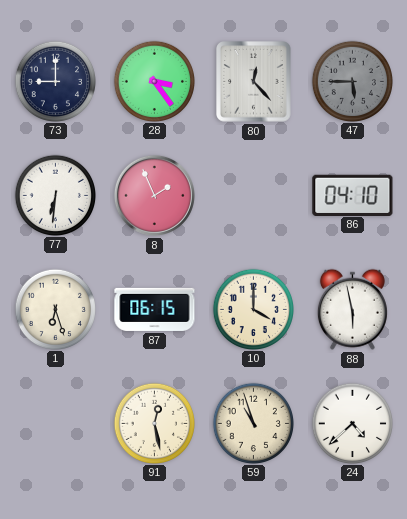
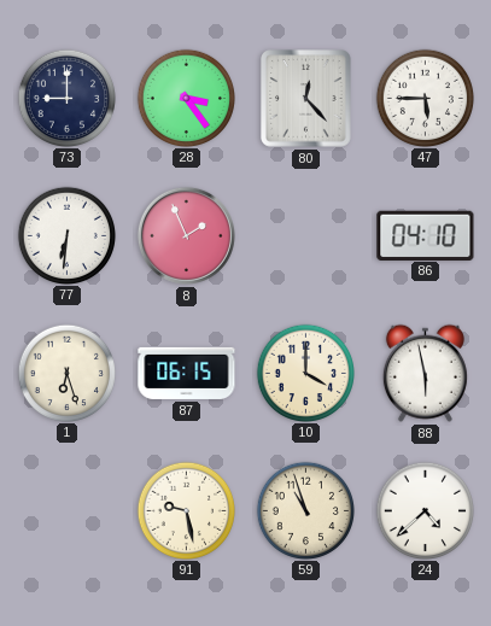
47 dial: grey -> white (425, 98)
91: 12:28 -> 9:28 (186, 510)
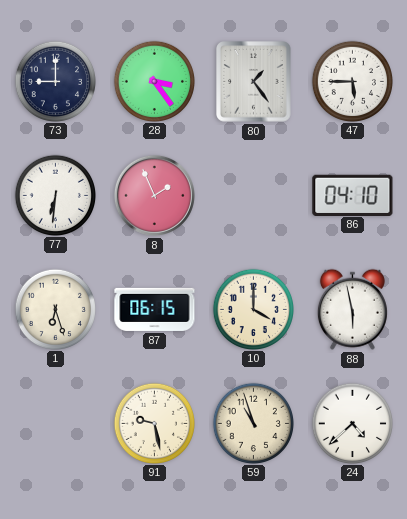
80: 12:23 -> 1:24 (254, 82)
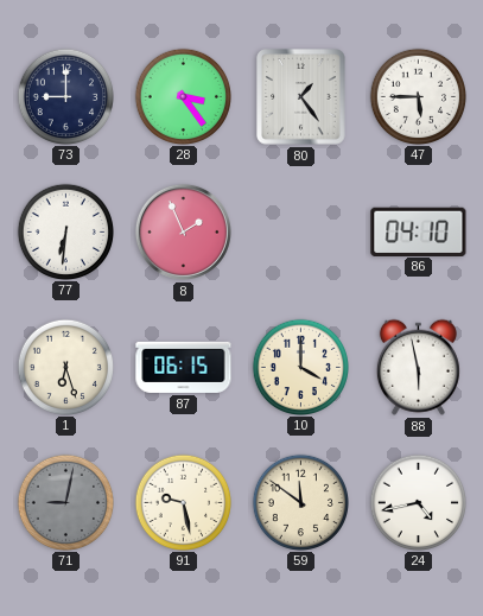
71: none -> 9:02 (65, 502)
59: 10:57 -> 11:51 (300, 502)
24: 4:38 -> 4:43 (418, 502)
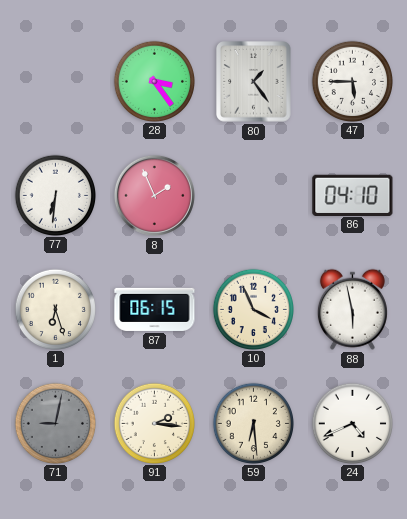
73: 9:00 -> none (65, 96)
10: 4:00 -> 3:56 (253, 309)
91: 9:28 -> 2:16 (154, 423)
59: 11:51 -> 6:29 (253, 423)
24: 4:43 -> 4:41 (352, 423)
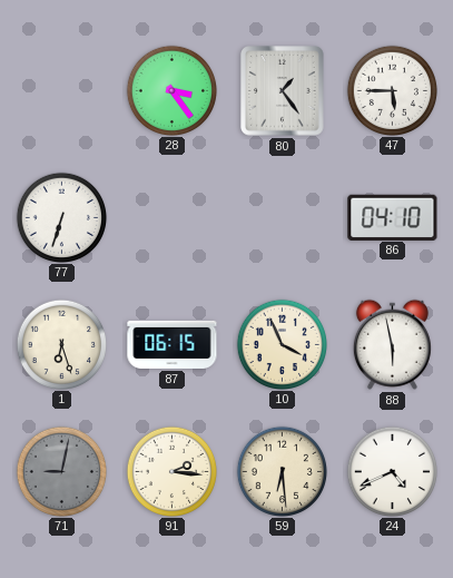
77: 6:31 -> 6:33 (61, 217)
8: 1:56 -> none (154, 195)
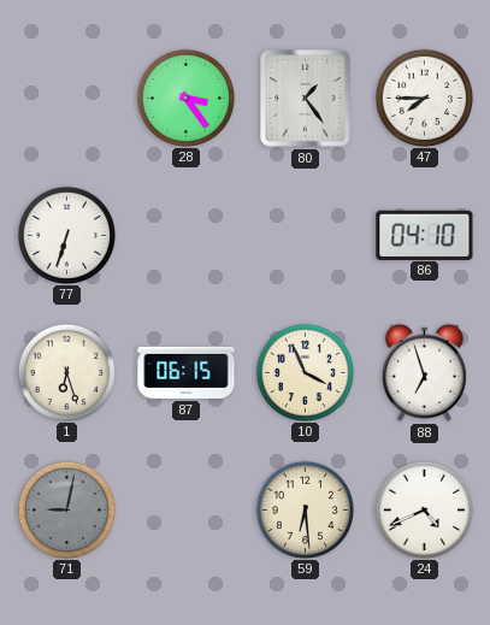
47: 5:45 -> 7:45 (424, 98)
88: 5:58 -> 6:57 (424, 372)
91: 2:16 -> none (171, 471)
